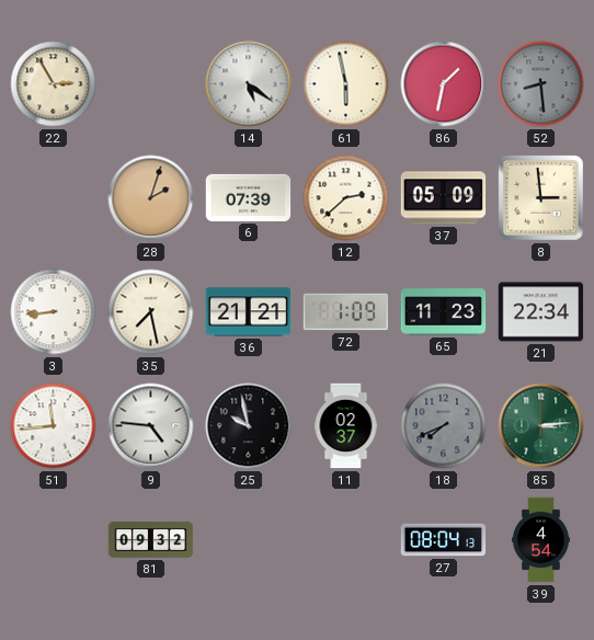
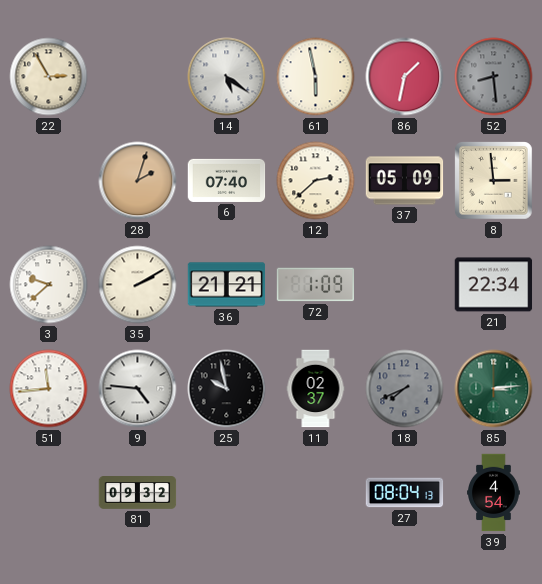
6: 07:39 -> 07:40 (227, 180)
3: 8:44 -> 9:38 (49, 285)
35: 7:28 -> 2:10 (138, 285)
65: 11:23 -> none (444, 312)
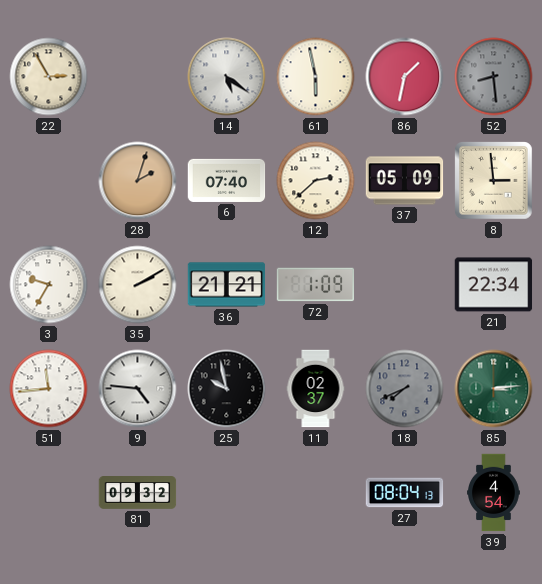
3: 9:38 -> 9:35 (49, 285)
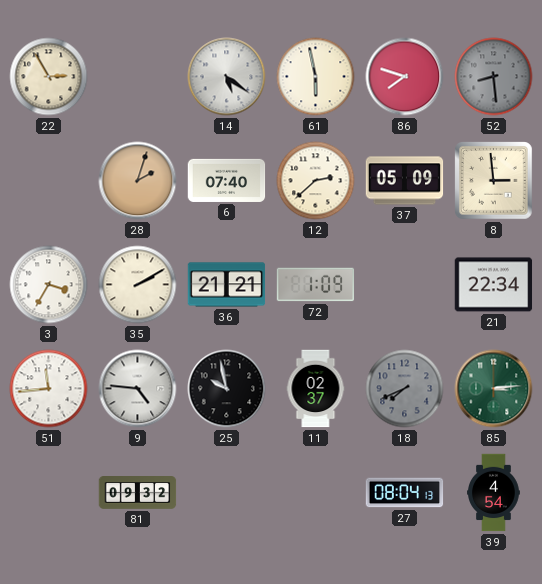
86: 1:32 -> 7:48 (405, 77)
3: 9:35 -> 3:35 (49, 285)
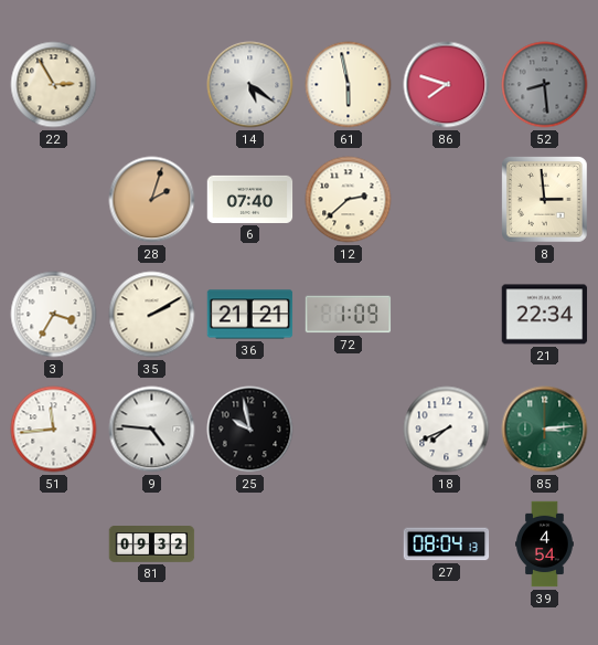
37: 05:09 -> none (405, 181)
11: 02:37 -> none (316, 389)
18 dial: grey -> white (447, 430)
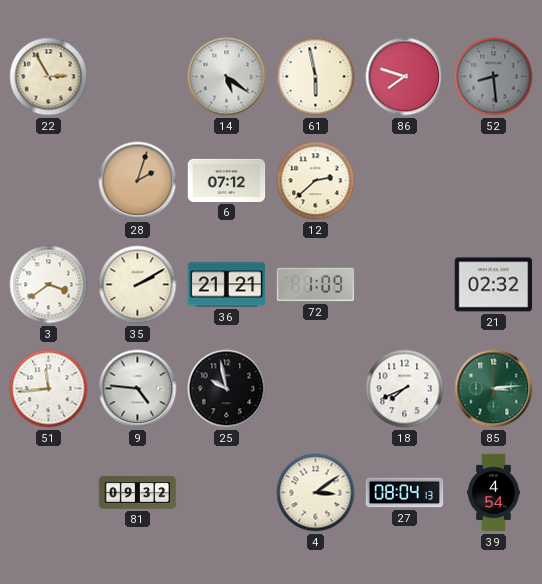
6: 07:40 -> 07:12 (227, 180)
8: 2:59 -> none (545, 200)
3: 3:35 -> 3:39 (49, 285)
21: 22:34 -> 02:32 (494, 285)
4: none -> 3:09 (316, 493)
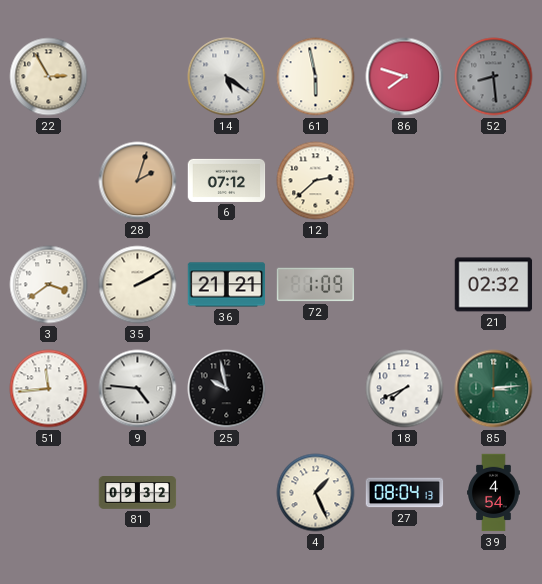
4: 3:09 -> 1:26 (316, 493)
